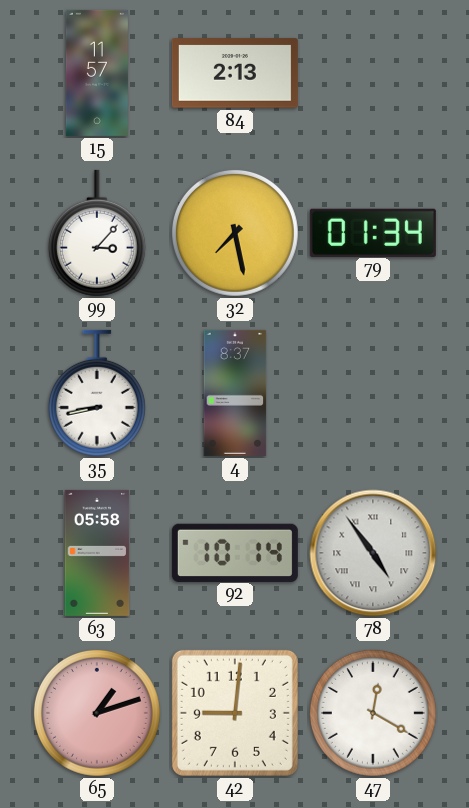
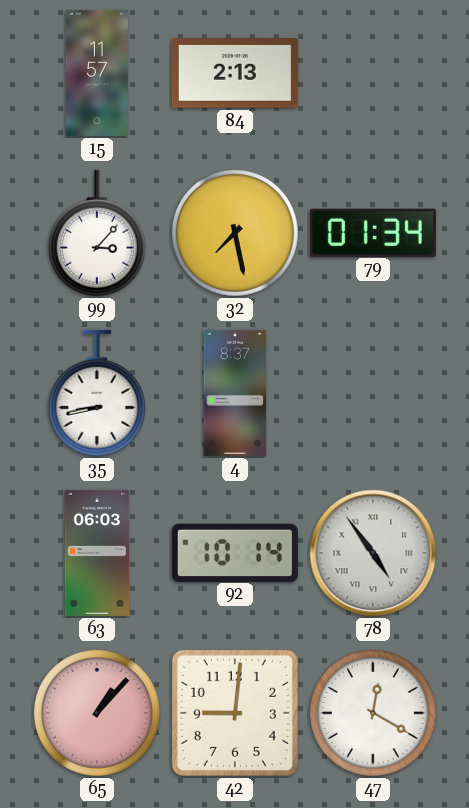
63: 05:58 -> 06:03 (97, 553)
65: 1:12 -> 1:07 (97, 713)
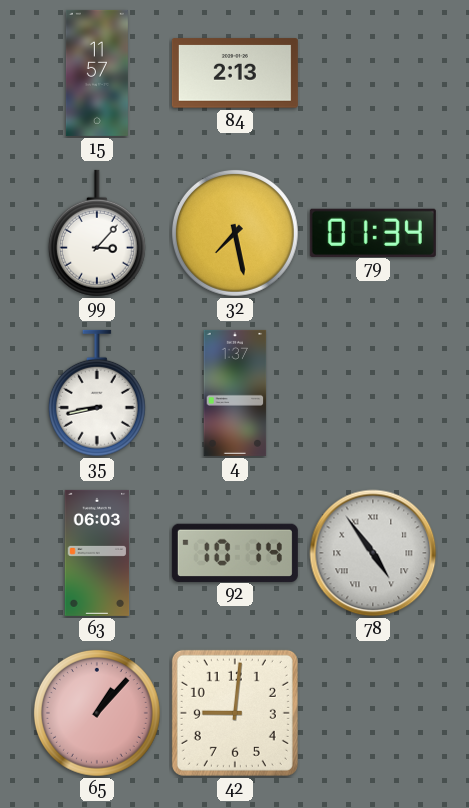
4: 8:37 -> 1:37 (235, 393)
47: 12:20 -> none (373, 713)
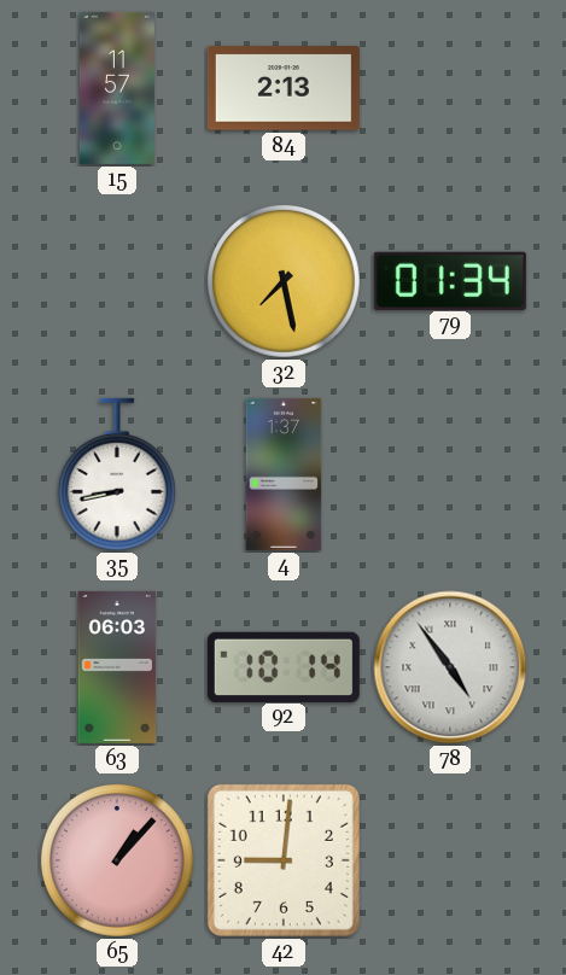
99: 3:07 -> none (97, 233)
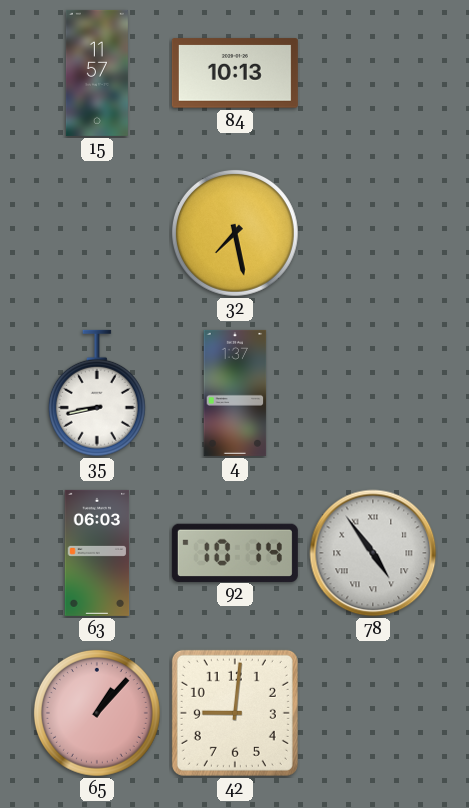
84: 2:13 -> 10:13 (235, 73)
79: 01:34 -> none (450, 280)
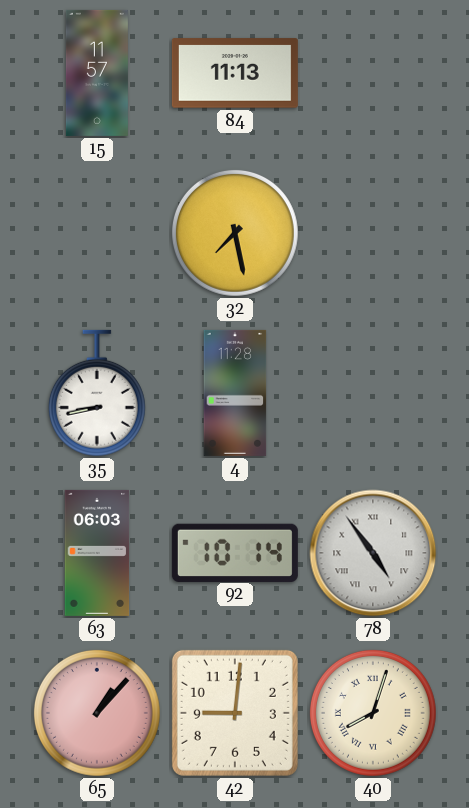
84: 10:13 -> 11:13 (235, 73)
4: 1:37 -> 11:28 (235, 393)
40: none -> 8:03 (373, 713)
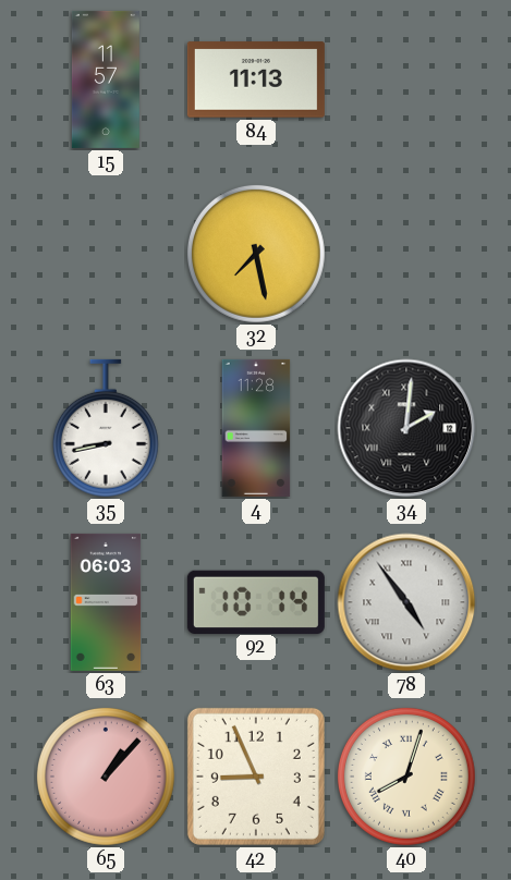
34: none -> 2:01 (406, 428)
42: 9:01 -> 8:56 (256, 777)
